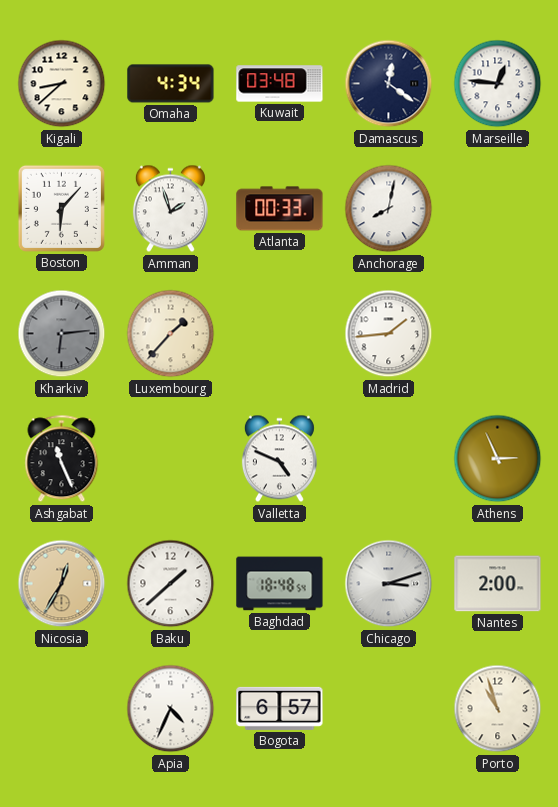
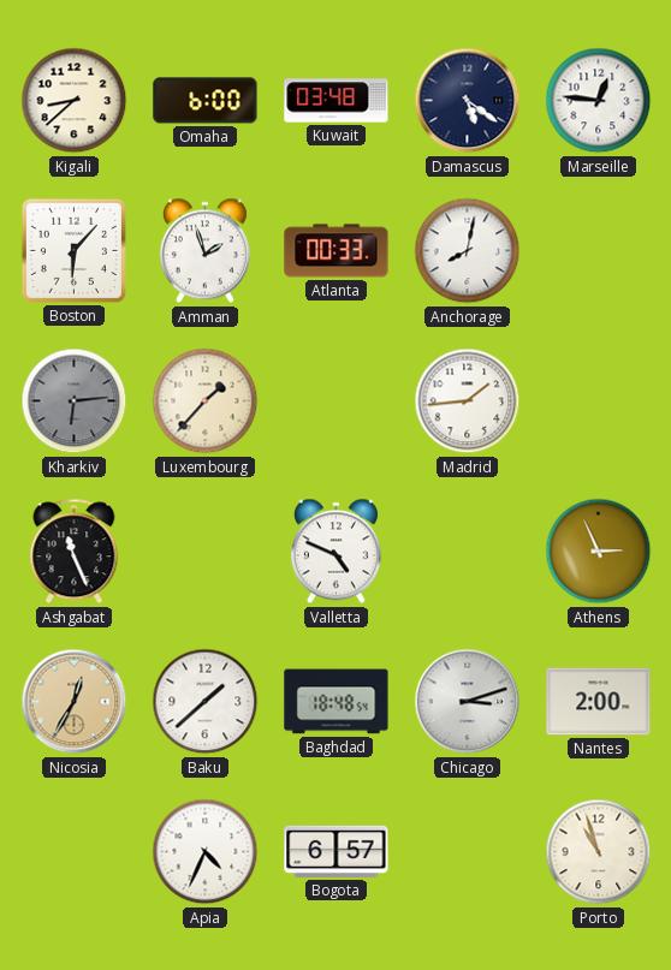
Omaha: 4:34 -> 6:00 (206, 101)
Damascus: 12:21 -> 5:21 (468, 101)
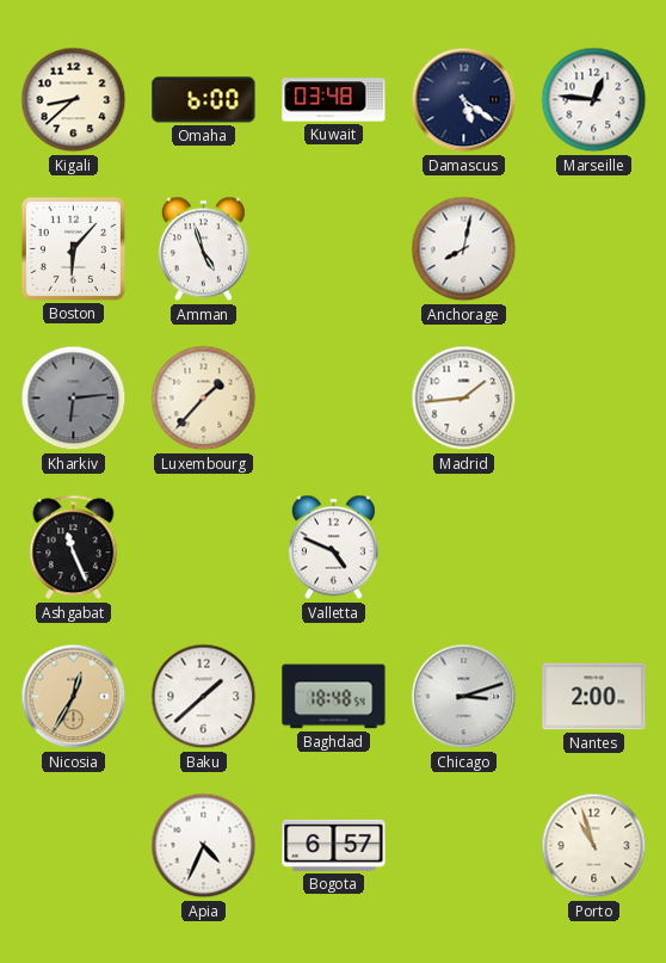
Amman: 1:57 -> 4:57 (203, 249)
Atlanta: 00:33 -> none (337, 251)
Athens: 2:56 -> none (599, 552)
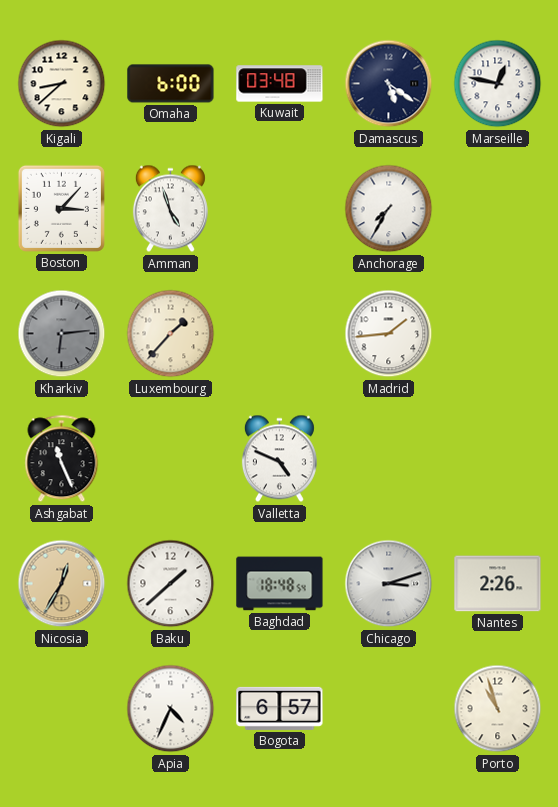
Marseille: 12:46 -> 12:47 (498, 84)
Boston: 6:07 -> 3:07 (61, 208)
Anchorage: 8:02 -> 7:35 (389, 209)
Nantes: 2:00 -> 2:26 (498, 584)
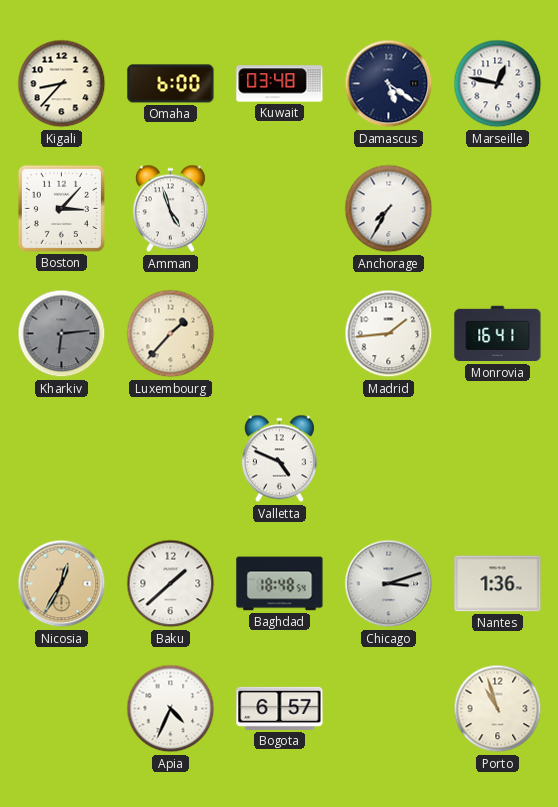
Kigali: 8:38 -> 8:37 (62, 84)
Monrovia: none -> 16:41 (498, 334)
Ashgabat: 11:26 -> none (62, 459)
Nantes: 2:26 -> 1:36 (498, 584)
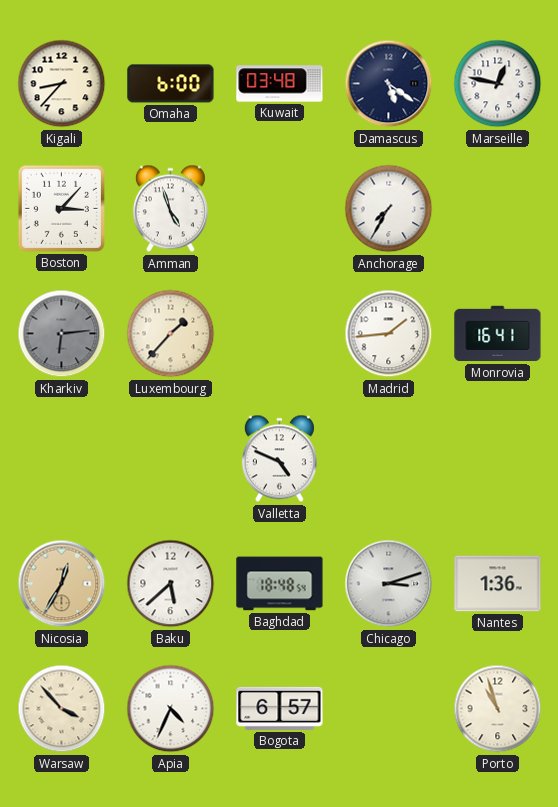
Baku: 1:38 -> 5:38 (171, 584)
Warsaw: none -> 3:53 (62, 709)
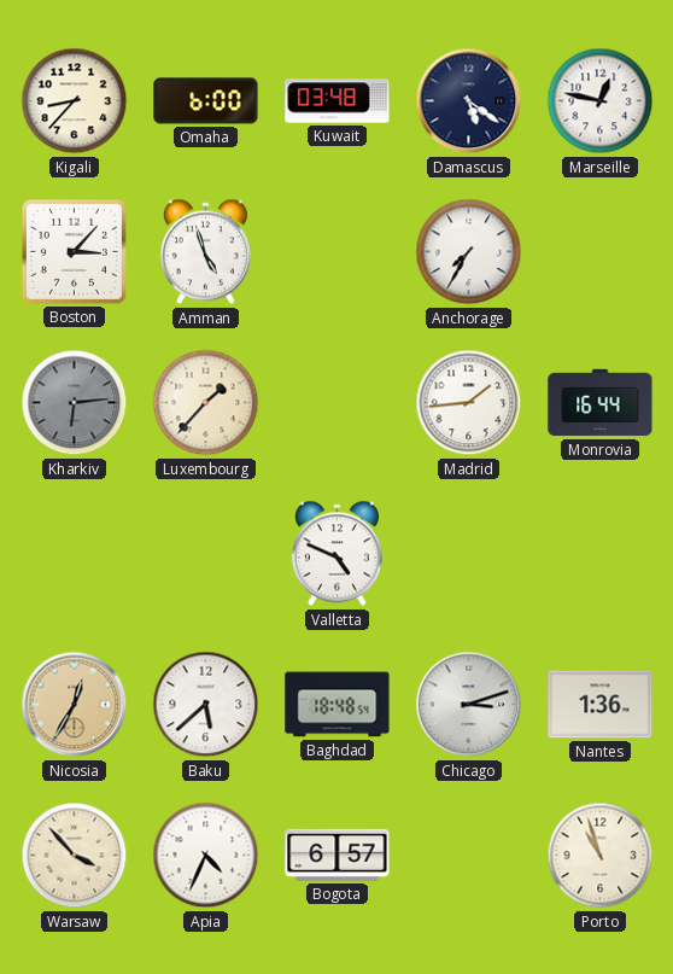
Monrovia: 16:41 -> 16:44 (601, 403)
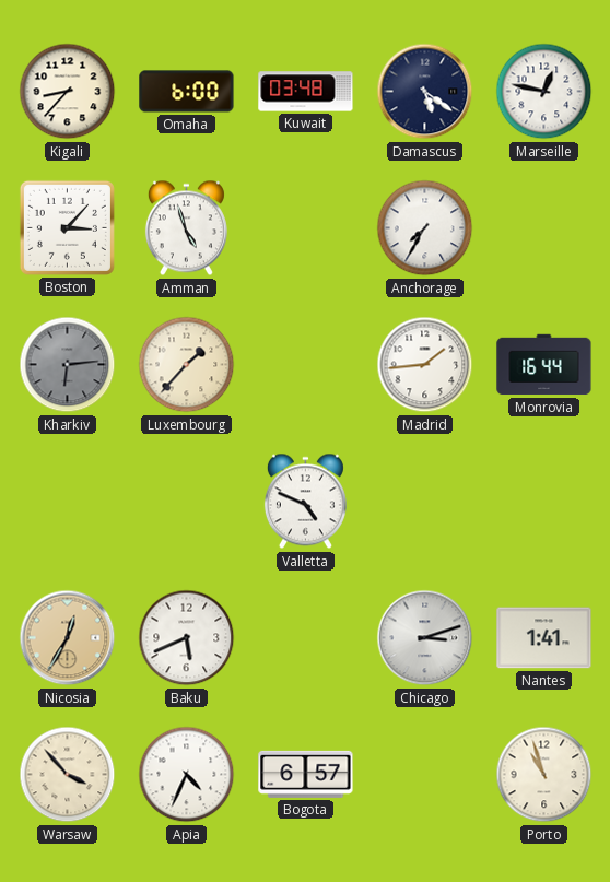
Baku: 5:38 -> 5:41 (187, 638)
Baghdad: 18:48 -> none (338, 705)
Nantes: 1:36 -> 1:41 (544, 638)
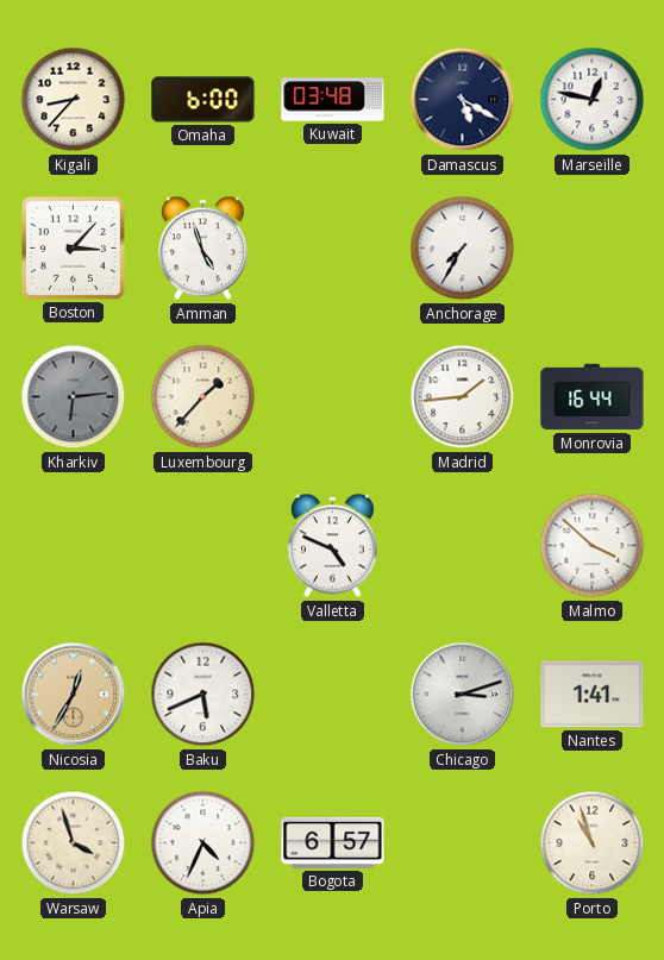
Damascus: 5:21 -> 5:20 (463, 100)
Malmo: none -> 3:52 (593, 546)
Warsaw: 3:53 -> 3:57 (74, 843)
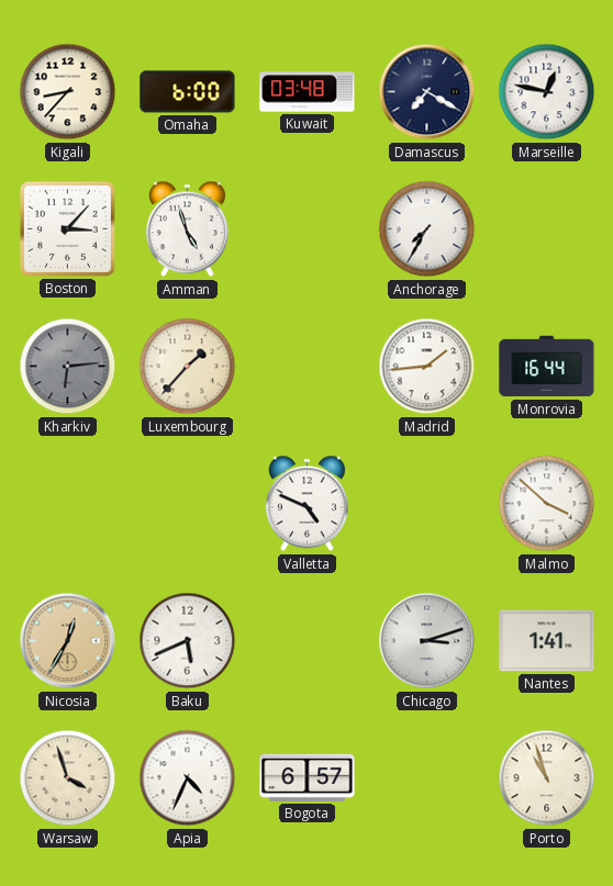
Damascus: 5:20 -> 7:20 (427, 92)
